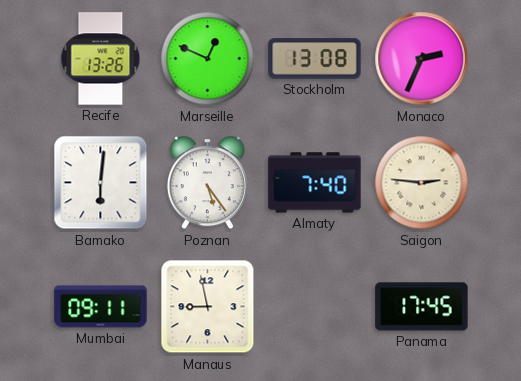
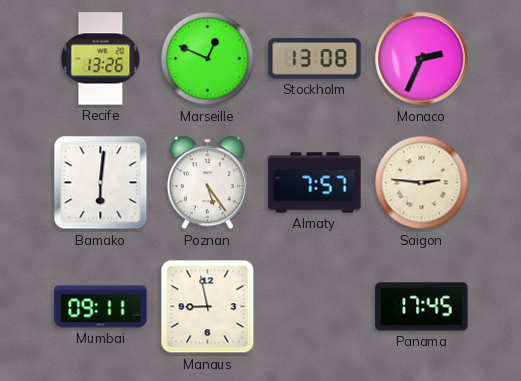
Almaty: 7:40 -> 7:57 (315, 183)
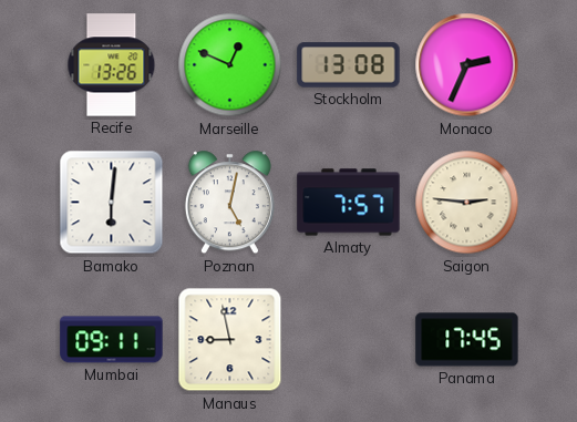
Poznan: 5:24 -> 5:02 (229, 203)
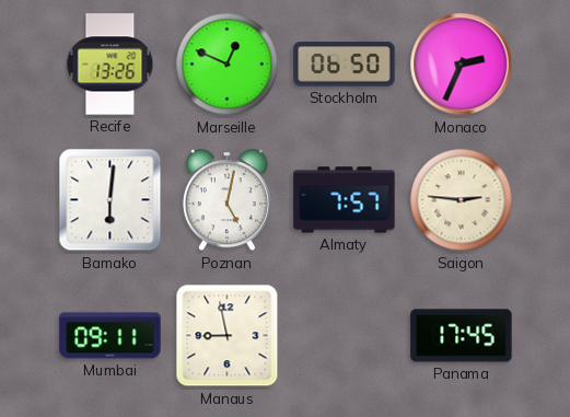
Stockholm: 13:08 -> 06:50 (345, 65)
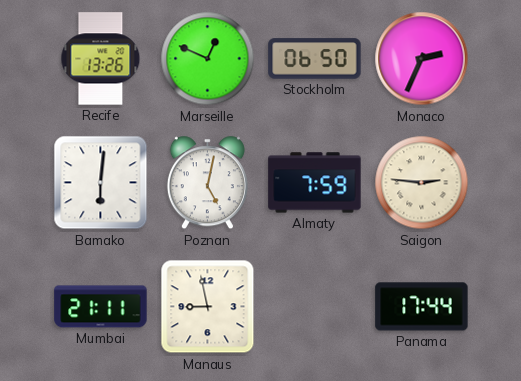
Almaty: 7:57 -> 7:59 (315, 183)
Mumbai: 09:11 -> 21:11 (101, 307)
Panama: 17:45 -> 17:44 (422, 307)
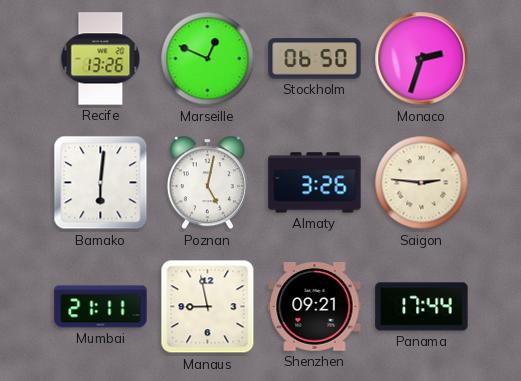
Monaco: 2:34 -> 2:33 (422, 59)
Almaty: 7:59 -> 3:26 (315, 183)
Shenzhen: none -> 09:21 (315, 307)
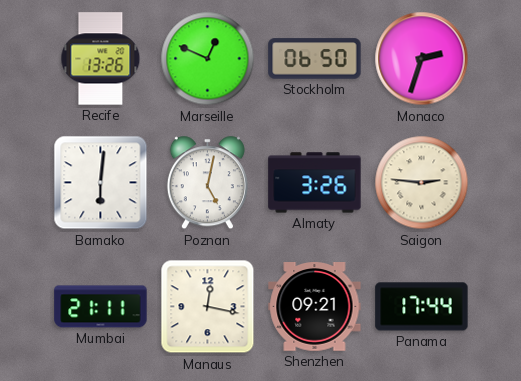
Manaus: 8:58 -> 12:17 (208, 307)
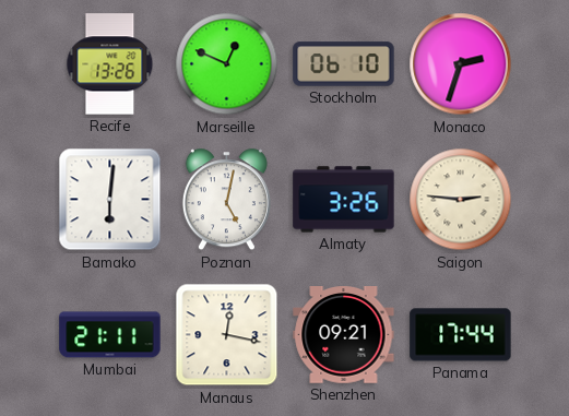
Stockholm: 06:50 -> 06:10 (344, 64)
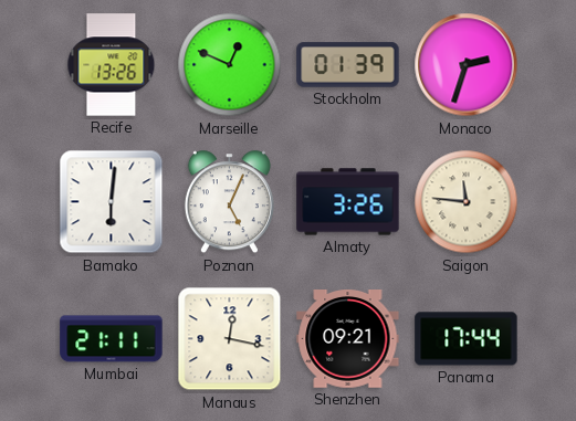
Stockholm: 06:10 -> 01:39 (348, 65)
Poznan: 5:02 -> 5:04 (229, 202)
Saigon: 2:46 -> 11:46 (467, 202)
